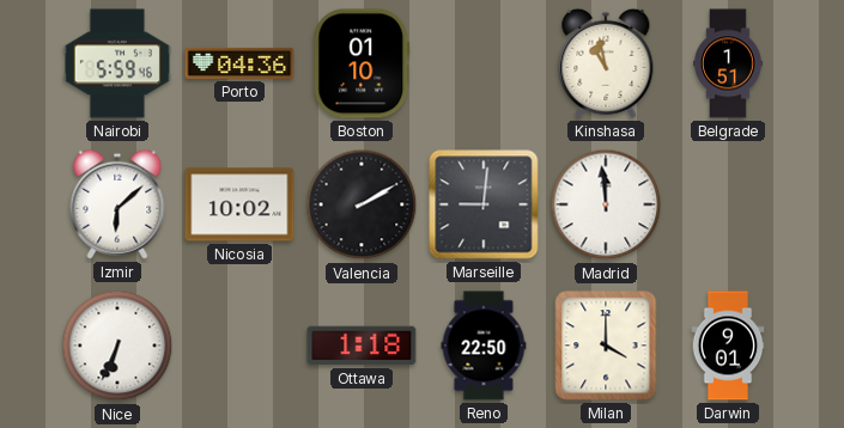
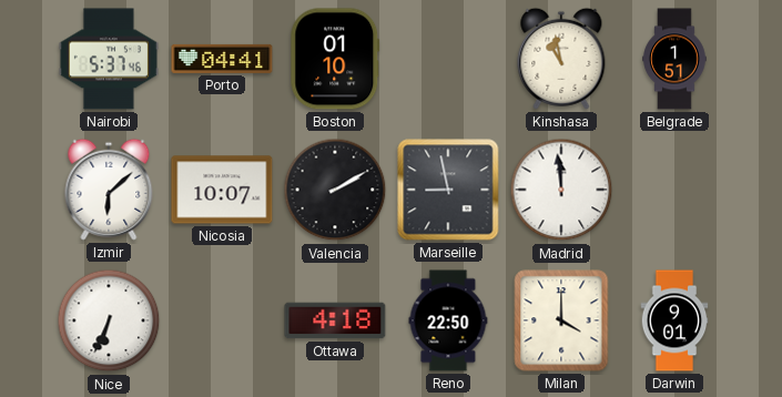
Nairobi: 5:59 -> 5:37 (109, 59)
Porto: 04:36 -> 04:41 (222, 59)
Nicosia: 10:02 -> 10:07 (222, 190)
Marseille: 9:01 -> 8:58 (448, 190)
Ottawa: 1:18 -> 4:18 (335, 320)
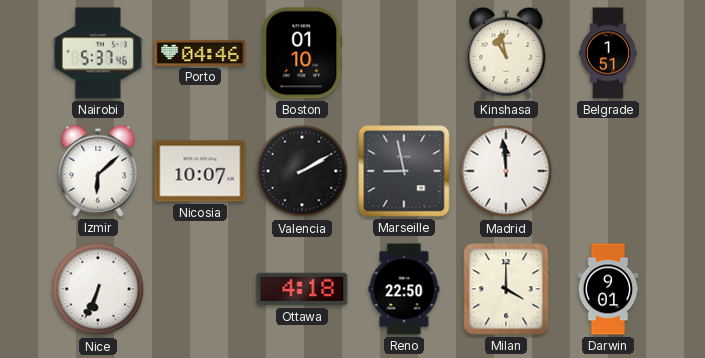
Porto: 04:41 -> 04:46 (200, 53)
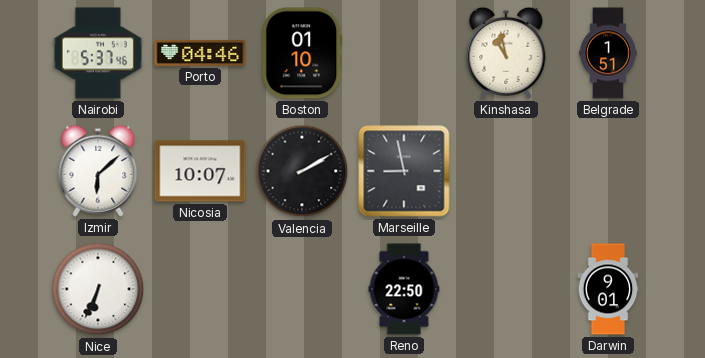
Madrid: 11:59 -> none (506, 171)
Ottawa: 4:18 -> none (302, 289)
Milan: 4:00 -> none (506, 289)
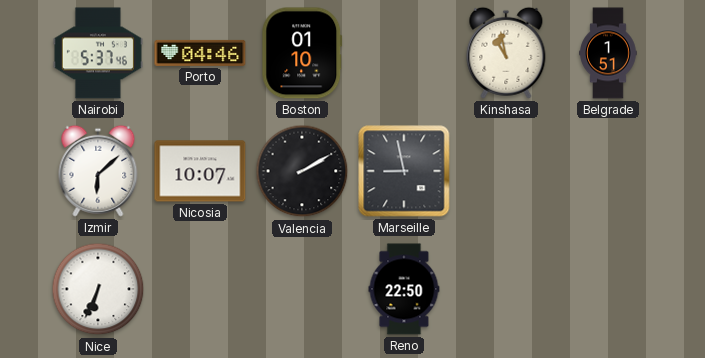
Darwin: 9:01 -> none (608, 289)
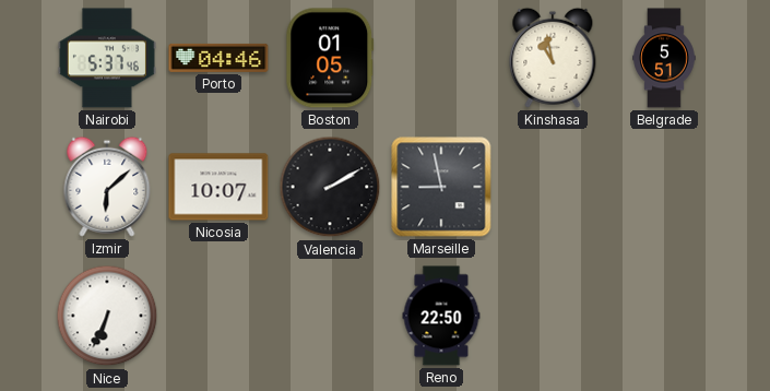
Boston: 01:10 -> 01:05 (330, 58)
Belgrade: 1:51 -> 5:51 (664, 58)
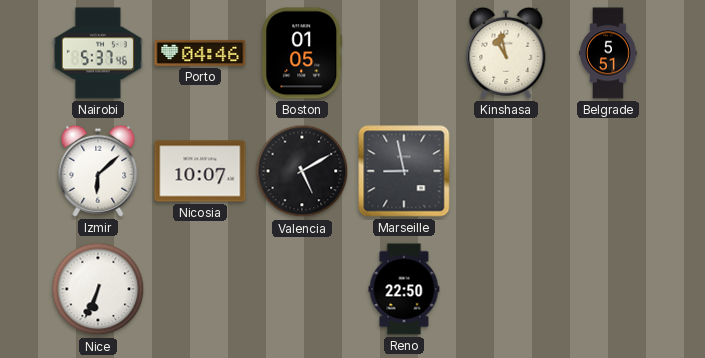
Valencia: 2:10 -> 5:10 (302, 171)
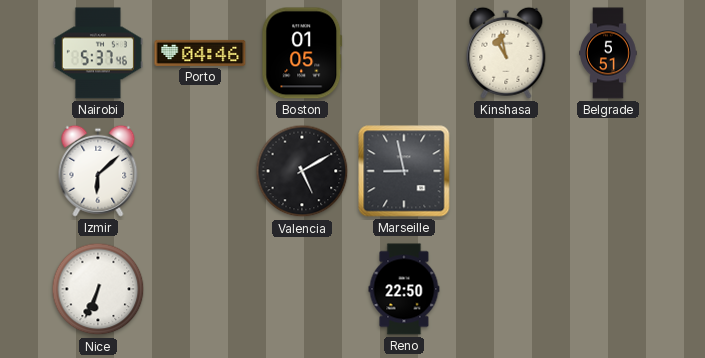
Nicosia: 10:07 -> none (200, 171)
